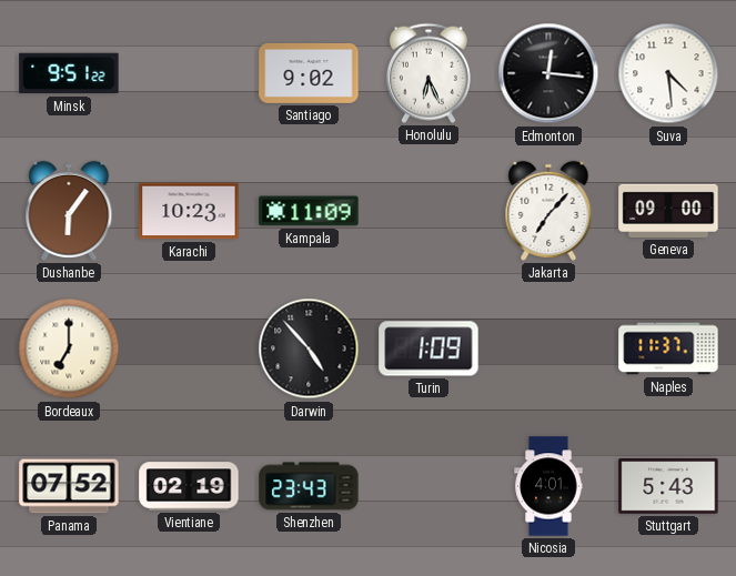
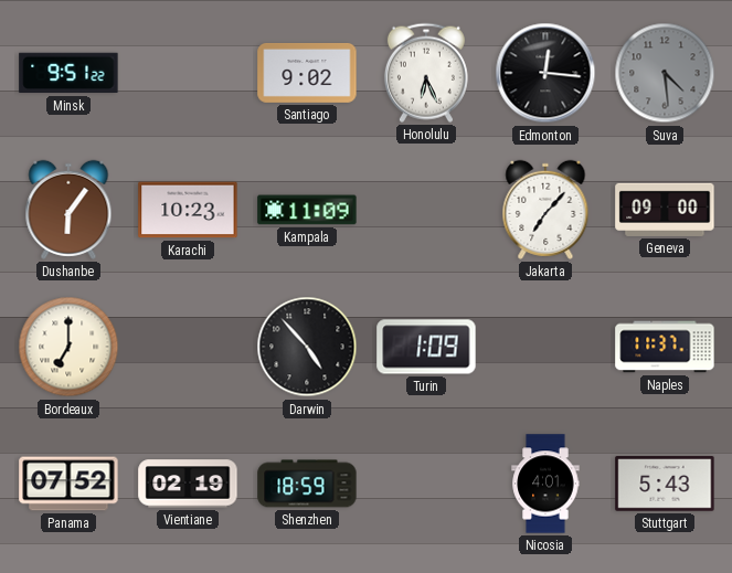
Suva dial: white -> grey (665, 73)
Shenzhen: 23:43 -> 18:59 (307, 484)
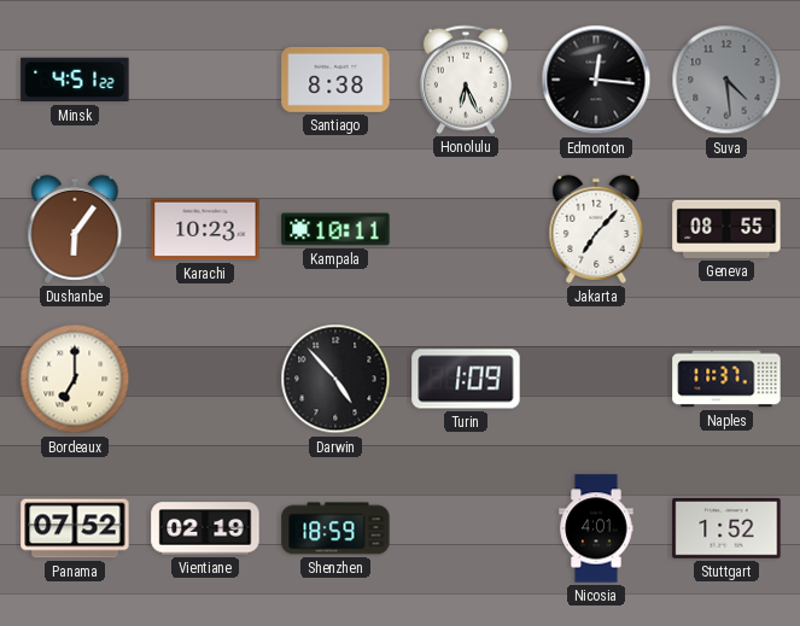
Minsk: 9:51 -> 4:51 (75, 80)
Santiago: 9:02 -> 8:38 (335, 80)
Kampala: 11:09 -> 10:11 (335, 229)
Geneva: 09:00 -> 08:55 (726, 229)
Stuttgart: 5:43 -> 1:52 (726, 528)
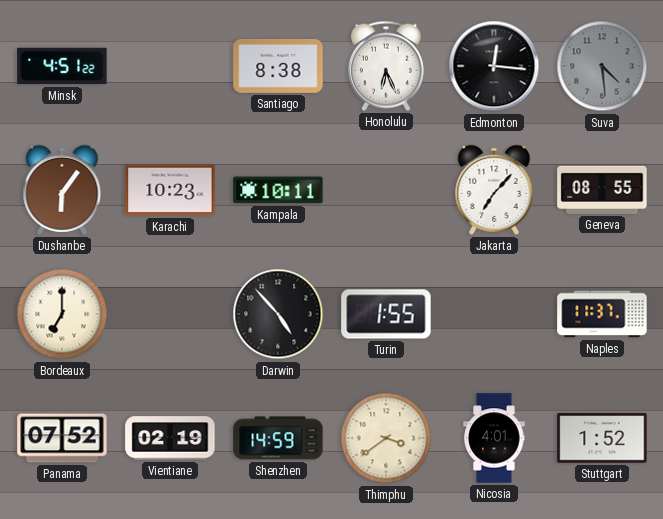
Turin: 1:09 -> 1:55 (386, 314)
Shenzhen: 18:59 -> 14:59 (278, 438)
Thimphu: none -> 3:39 (386, 438)
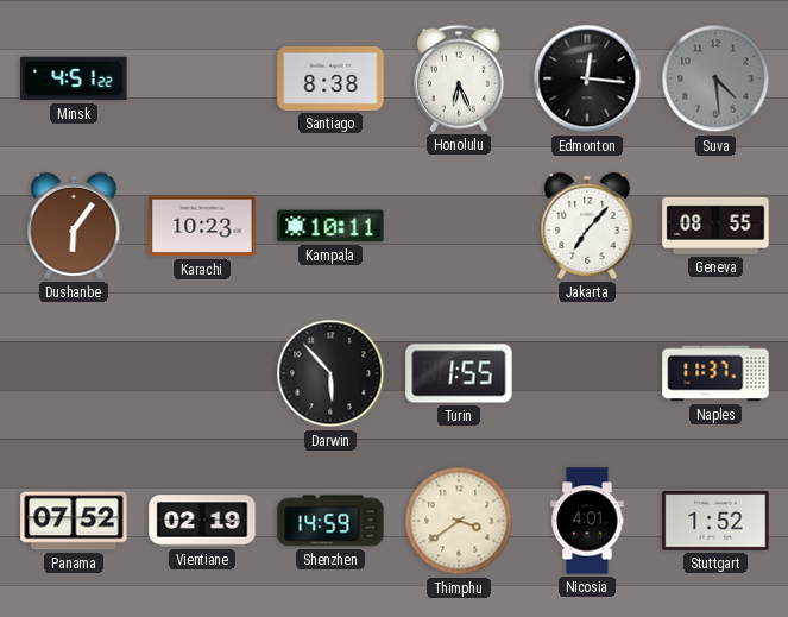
Bordeaux: 7:00 -> none (62, 314)
Darwin: 4:53 -> 5:53 (330, 373)
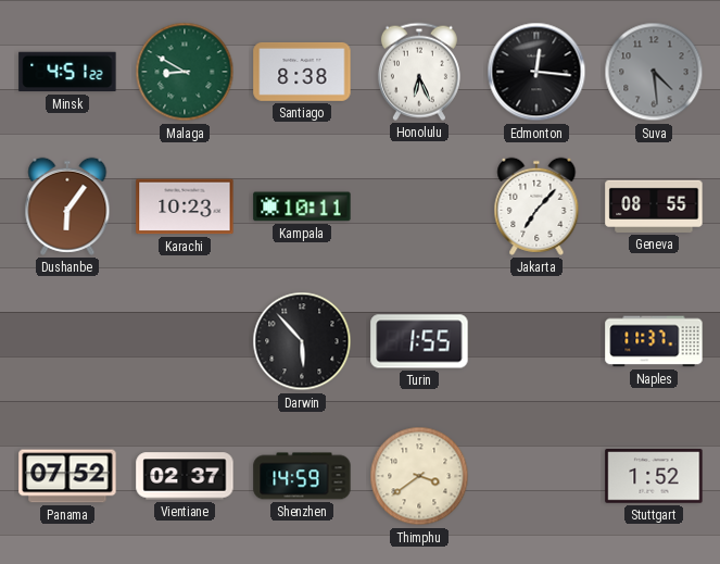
Malaga: none -> 8:50 (185, 72)
Vientiane: 02:19 -> 02:37 (185, 476)
Nicosia: 4:01 -> none (587, 521)
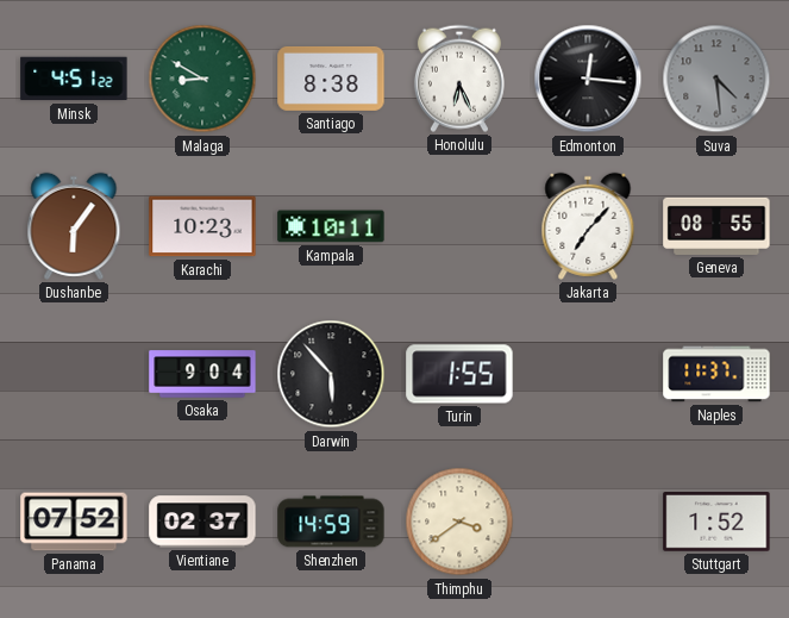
Osaka: none -> 9:04 (202, 374)
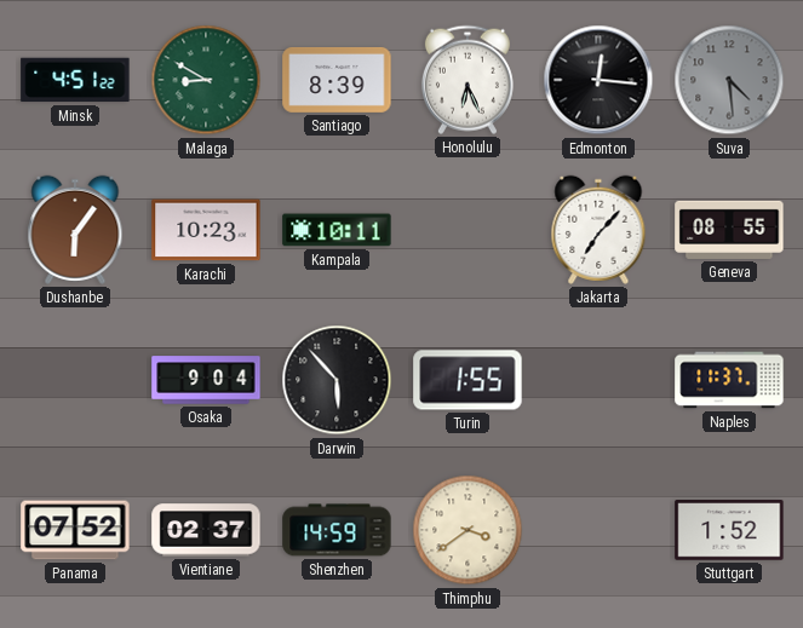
Santiago: 8:38 -> 8:39 (337, 80)
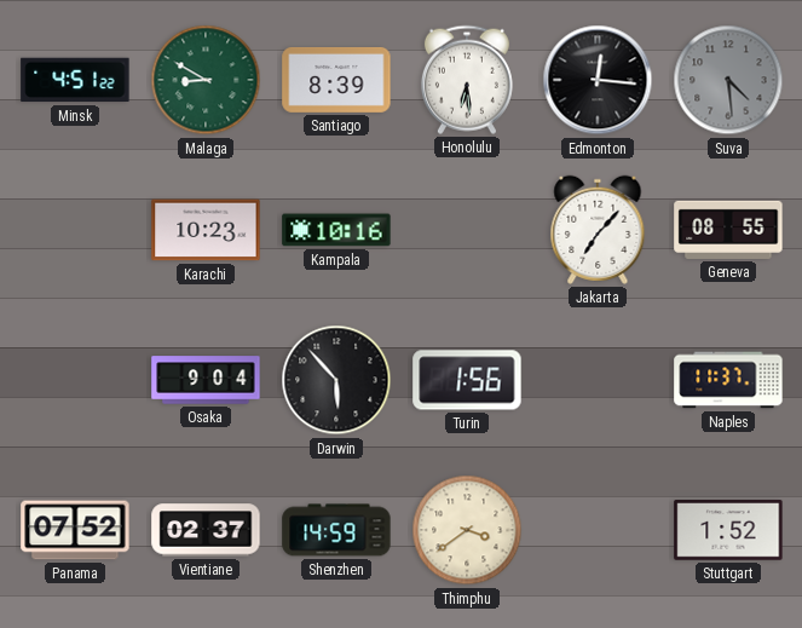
Honolulu: 6:26 -> 6:29 (467, 80)
Dushanbe: 6:06 -> none (75, 230)
Kampala: 10:11 -> 10:16 (336, 230)
Turin: 1:55 -> 1:56 (467, 380)
